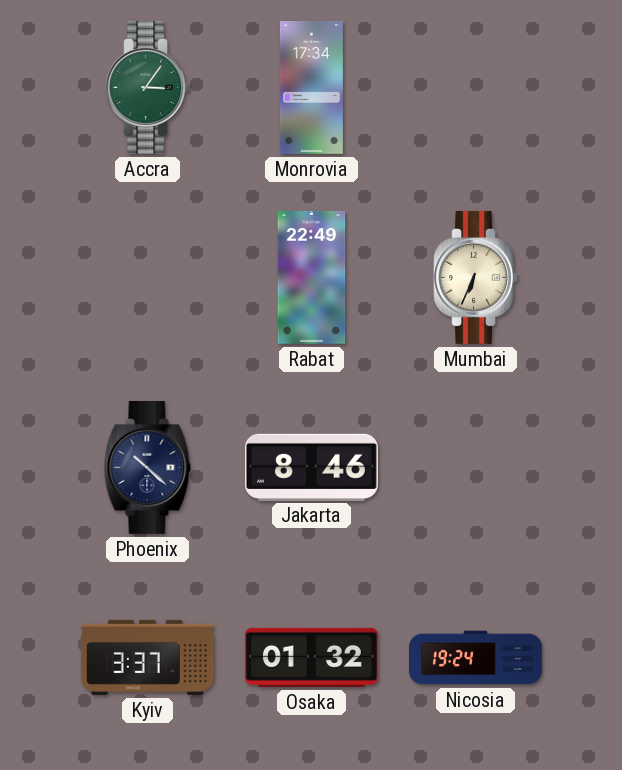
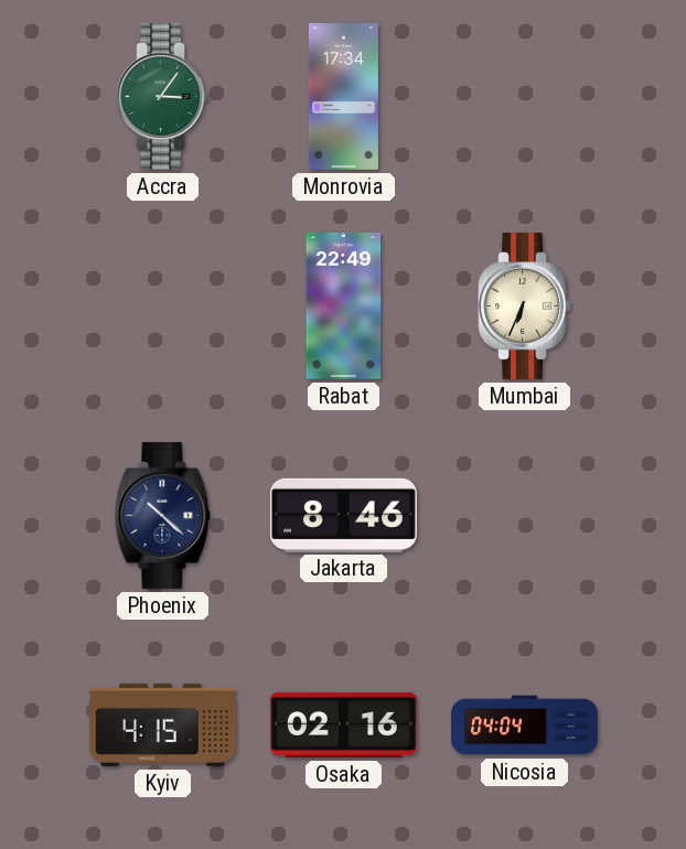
Kyiv: 3:37 -> 4:15 (162, 724)
Osaka: 01:32 -> 02:16 (343, 724)
Nicosia: 19:24 -> 04:04 (525, 726)
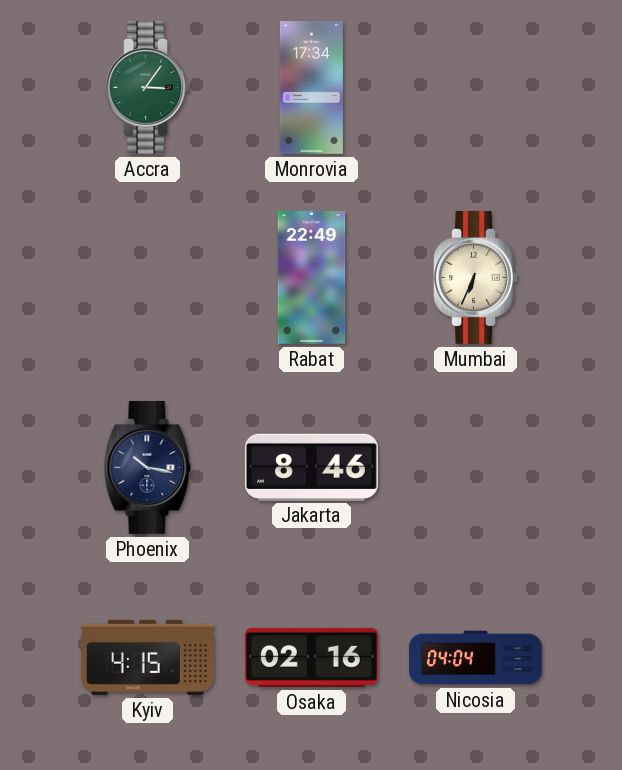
Phoenix: 10:22 -> 10:17 (148, 467)
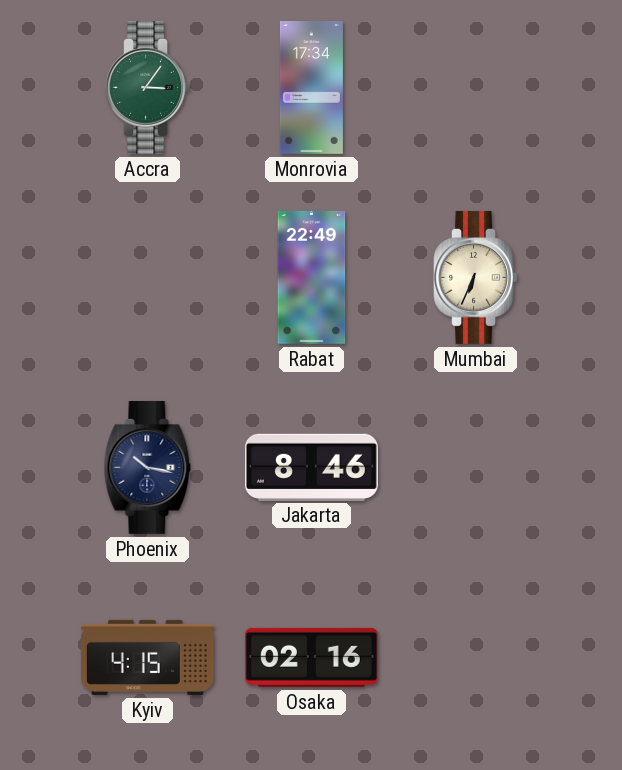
Nicosia: 04:04 -> none (476, 658)
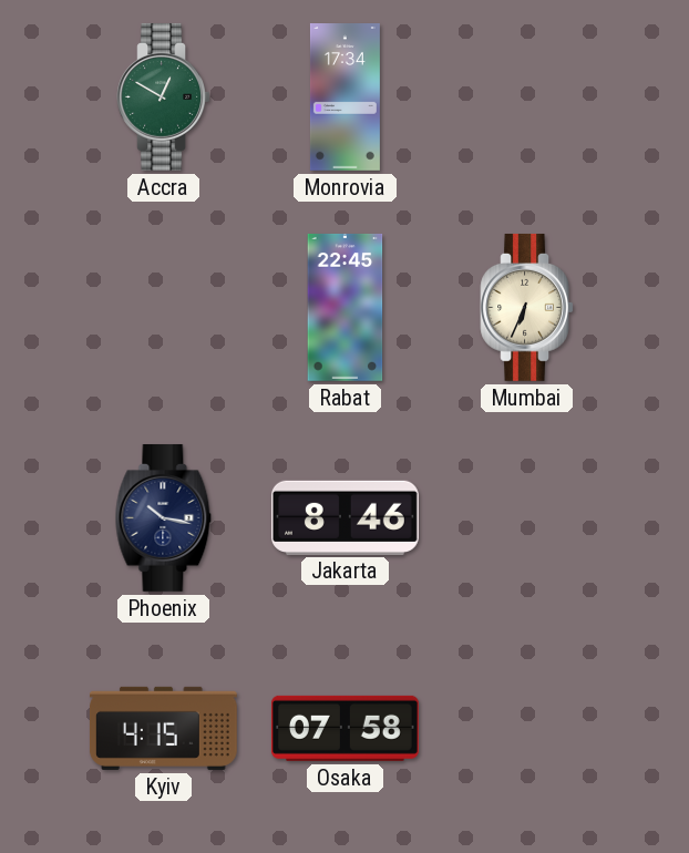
Accra: 3:06 -> 12:50 (163, 96)
Rabat: 22:49 -> 22:45 (346, 307)
Osaka: 02:16 -> 07:58 (344, 728)
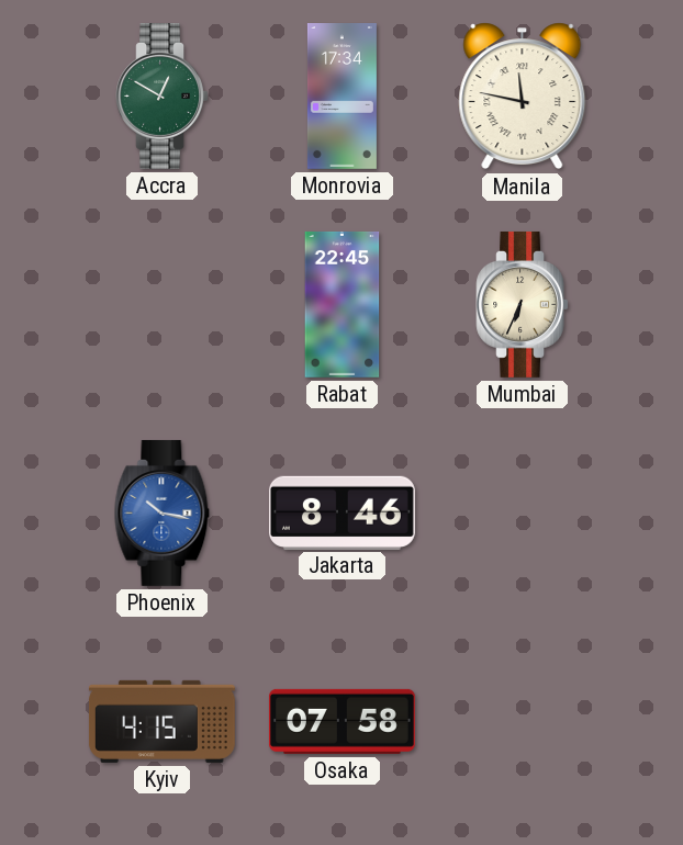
Manila: none -> 11:47 (523, 97)
Phoenix dial: navy -> blue (163, 512)
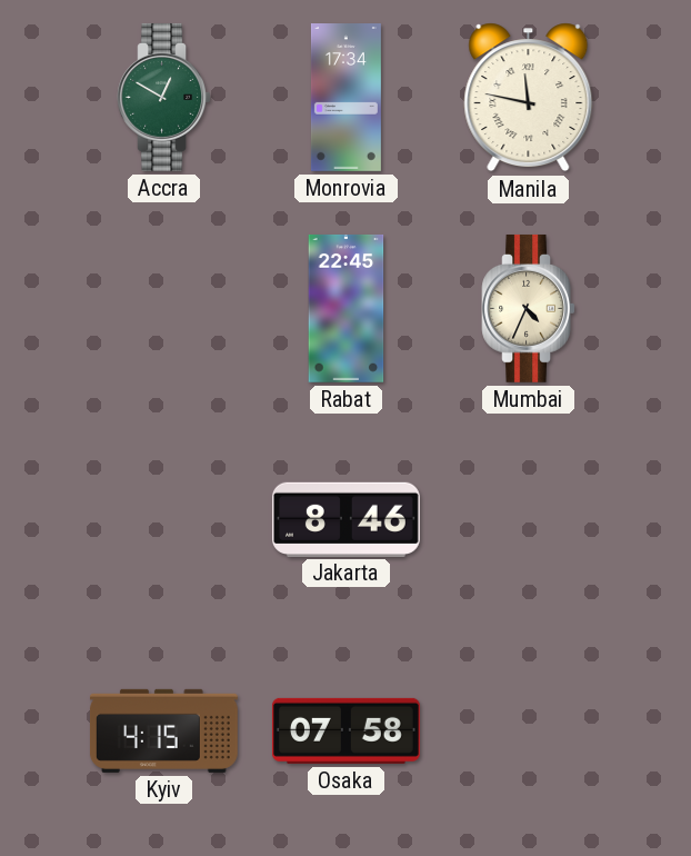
Mumbai: 6:34 -> 4:34 (528, 308)
Phoenix: 10:17 -> none (163, 512)
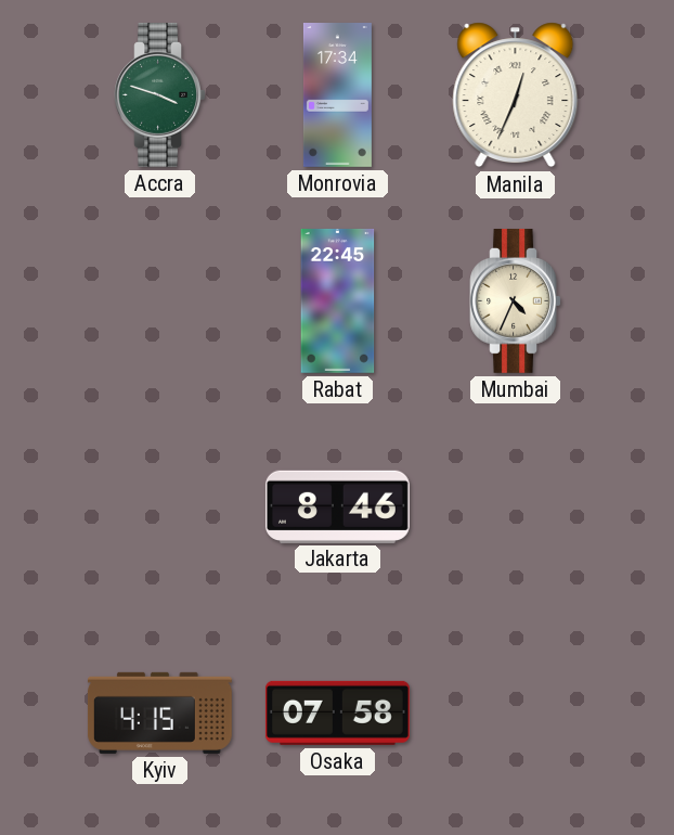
Accra: 12:50 -> 3:48 (159, 94)
Manila: 11:47 -> 12:34 (516, 95)
